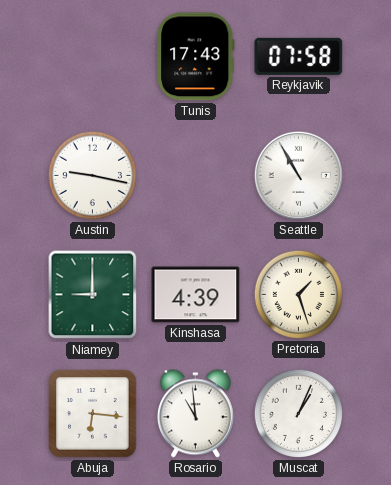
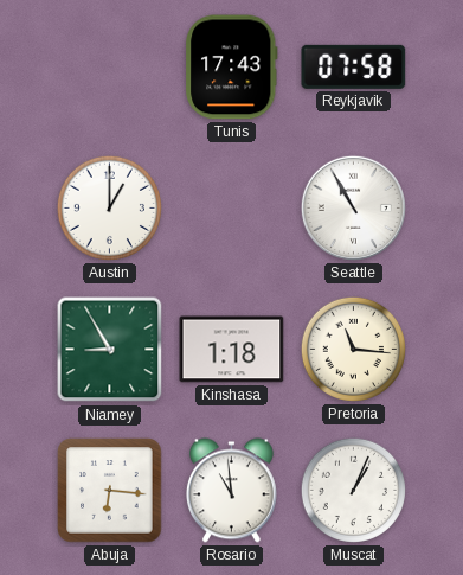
Austin: 9:17 -> 1:00 (109, 207)
Niamey: 9:00 -> 8:55 (110, 350)
Kinshasa: 4:39 -> 1:18 (232, 350)
Pretoria: 1:27 -> 11:16 (353, 349)
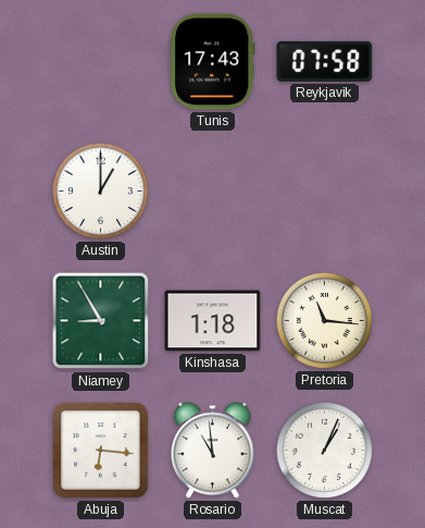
Seattle: 10:55 -> none (353, 207)
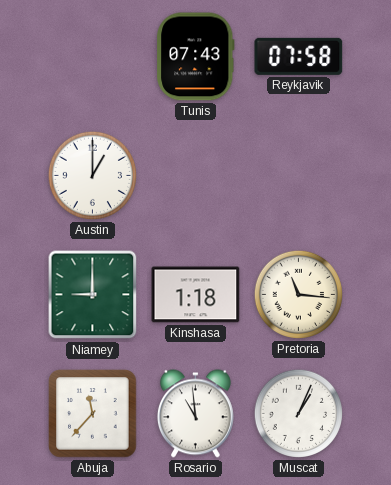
Tunis: 17:43 -> 07:43 (196, 57)
Niamey: 8:55 -> 9:00 (93, 295)
Abuja: 6:16 -> 11:37 (93, 414)
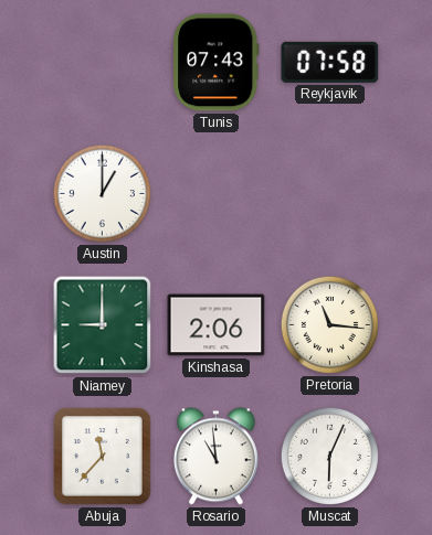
Kinshasa: 1:18 -> 2:06 (217, 325)
Muscat: 1:04 -> 6:04 (329, 456)
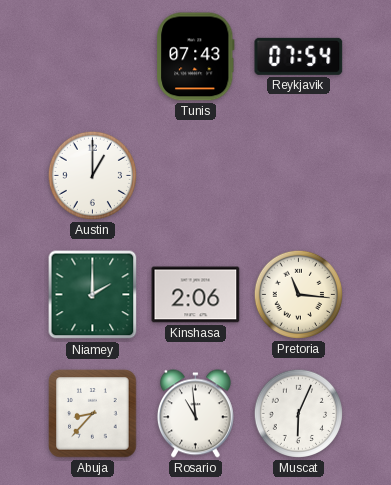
Reykjavik: 07:58 -> 07:54 (299, 56)
Niamey: 9:00 -> 2:00 (93, 295)
Abuja: 11:37 -> 8:37 (93, 414)
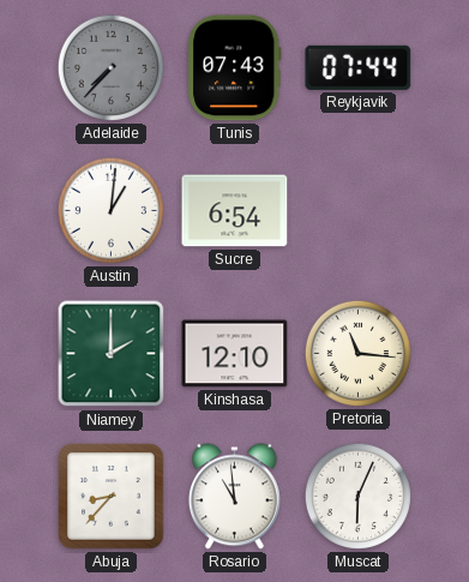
Adelaide: none -> 7:37 (110, 67)
Reykjavik: 07:54 -> 07:44 (359, 67)
Austin: 1:00 -> 1:01 (110, 210)
Sucre: none -> 6:54 (235, 211)
Kinshasa: 2:06 -> 12:10 (235, 354)
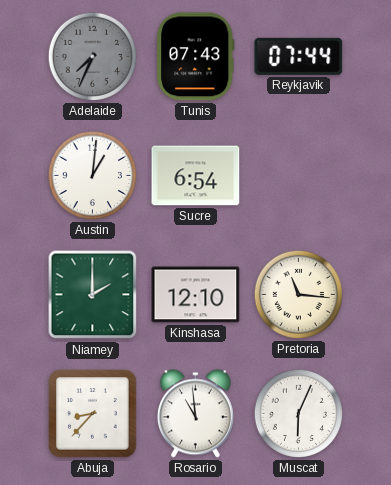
Adelaide: 7:37 -> 7:34 (92, 56)
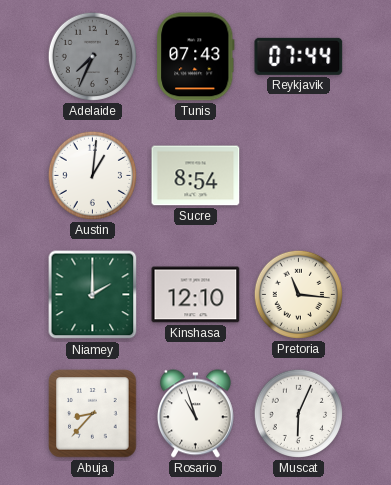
Sucre: 6:54 -> 8:54 (196, 176)
Rosario: 10:59 -> 10:57 (195, 414)
